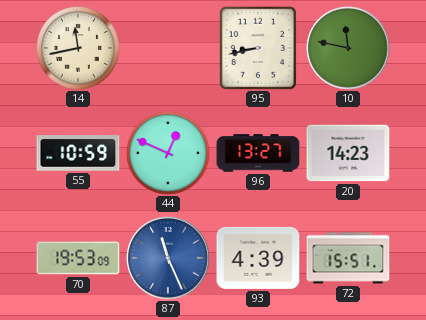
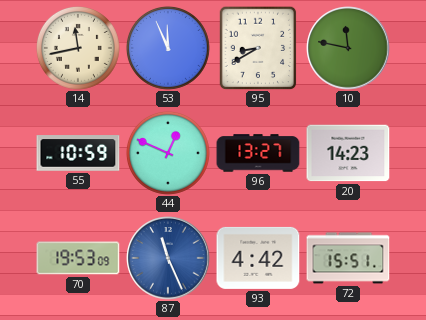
53: none -> 11:56 (168, 48)
95: 8:43 -> 8:40 (258, 48)
93: 4:39 -> 4:42 (258, 258)
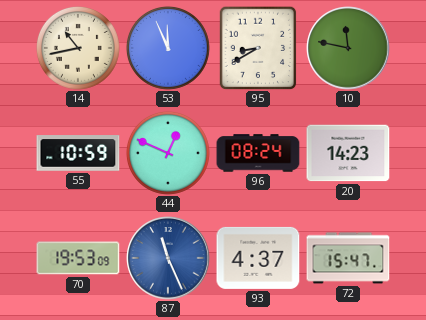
14: 11:43 -> 10:43 (78, 48)
96: 13:27 -> 08:24 (258, 153)
93: 4:42 -> 4:37 (258, 258)
72: 15:51 -> 15:47 (348, 258)
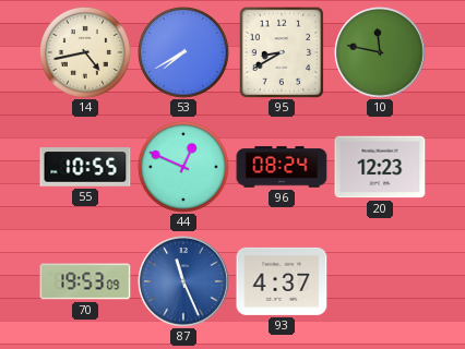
14: 10:43 -> 4:43 (85, 52)
53: 11:56 -> 7:40 (183, 52)
55: 10:59 -> 10:55 (85, 167)
20: 14:23 -> 12:23 (380, 167)
72: 15:47 -> none (348, 258)
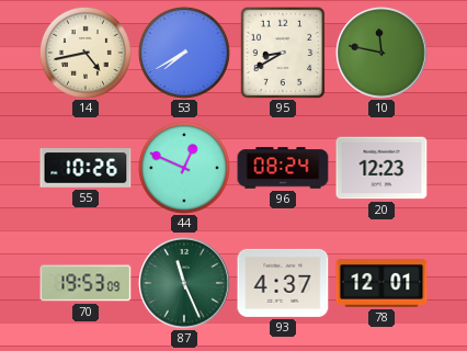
55: 10:55 -> 10:26 (86, 168)
87 dial: blue -> green (184, 283)
78: none -> 12:01 (381, 284)
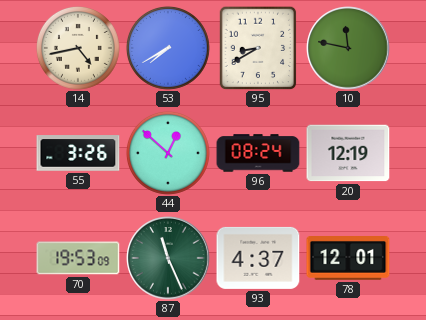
55: 10:26 -> 3:26 (78, 153)
44: 12:49 -> 12:52 (168, 153)
20: 12:23 -> 12:19 (348, 153)
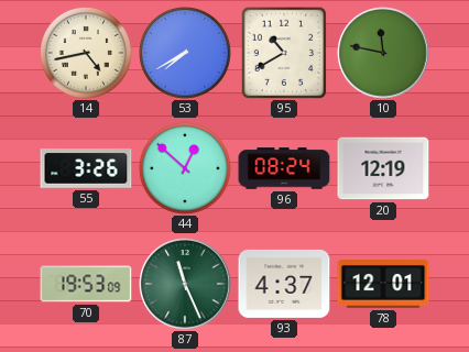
95: 8:40 -> 10:40 (284, 53)
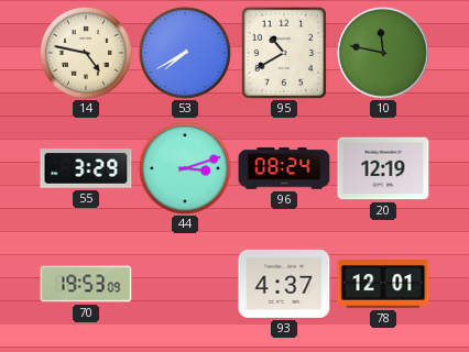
14: 4:43 -> 4:47 (86, 53)
55: 3:26 -> 3:29 (86, 168)
44: 12:52 -> 3:12 (185, 168)
87: 11:26 -> none (185, 284)
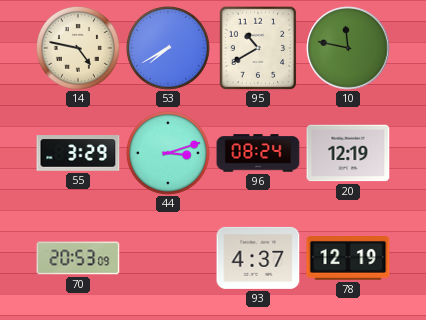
70: 19:53 -> 20:53 (78, 258)
78: 12:01 -> 12:19 (348, 259)
